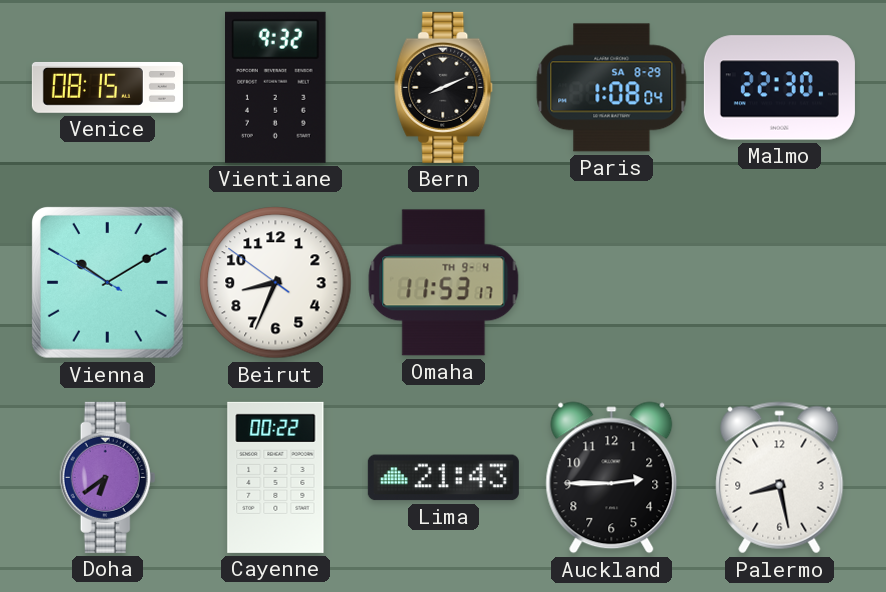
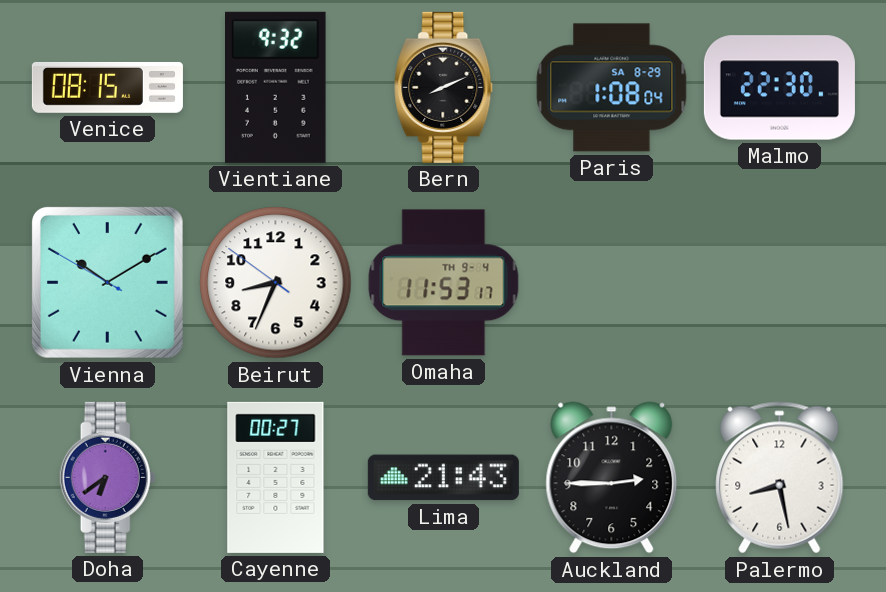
Cayenne: 00:22 -> 00:27 (276, 477)
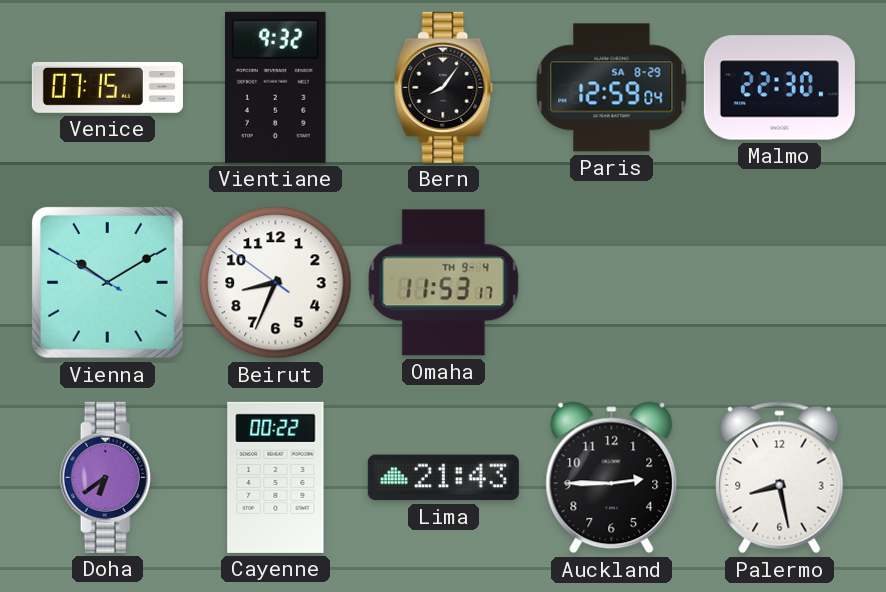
Venice: 08:15 -> 07:15 (107, 87)
Bern: 8:11 -> 8:06 (444, 87)
Paris: 1:08 -> 12:59 (612, 88)
Cayenne: 00:27 -> 00:22 (276, 477)
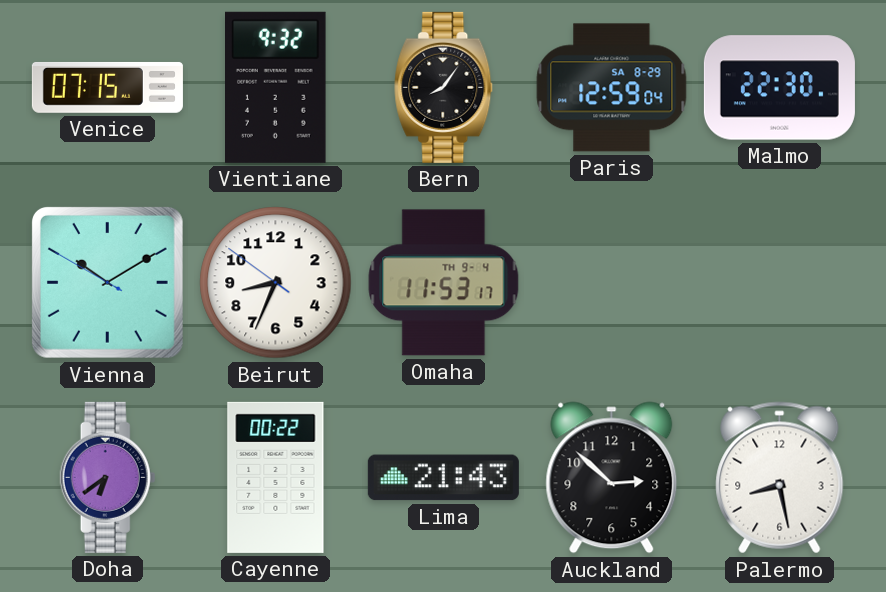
Auckland: 2:45 -> 2:52 (612, 478)
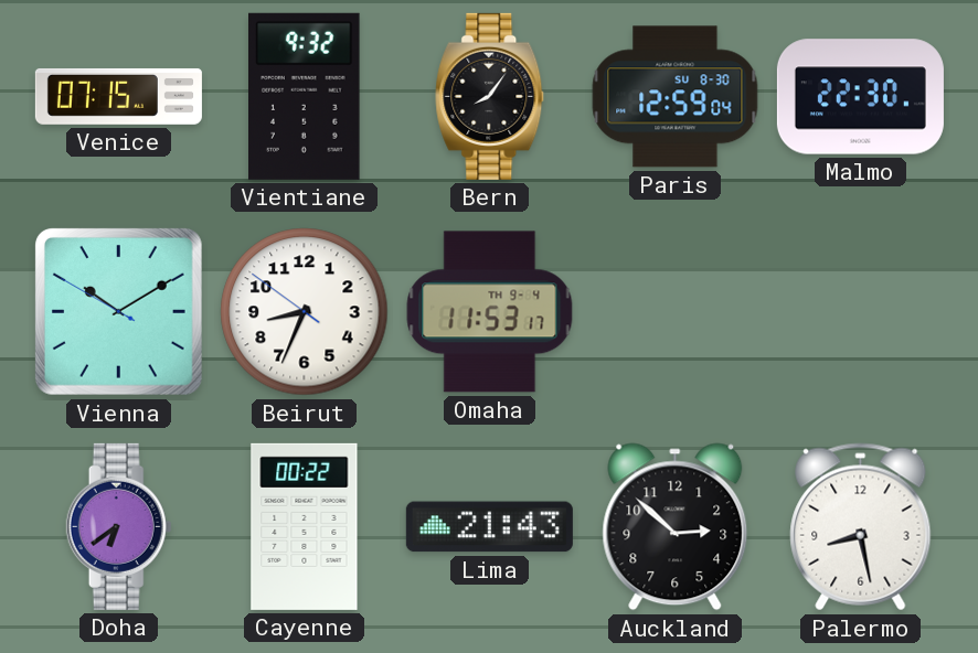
Paris date: SA 8-29 -> SU 8-30 (676, 97)
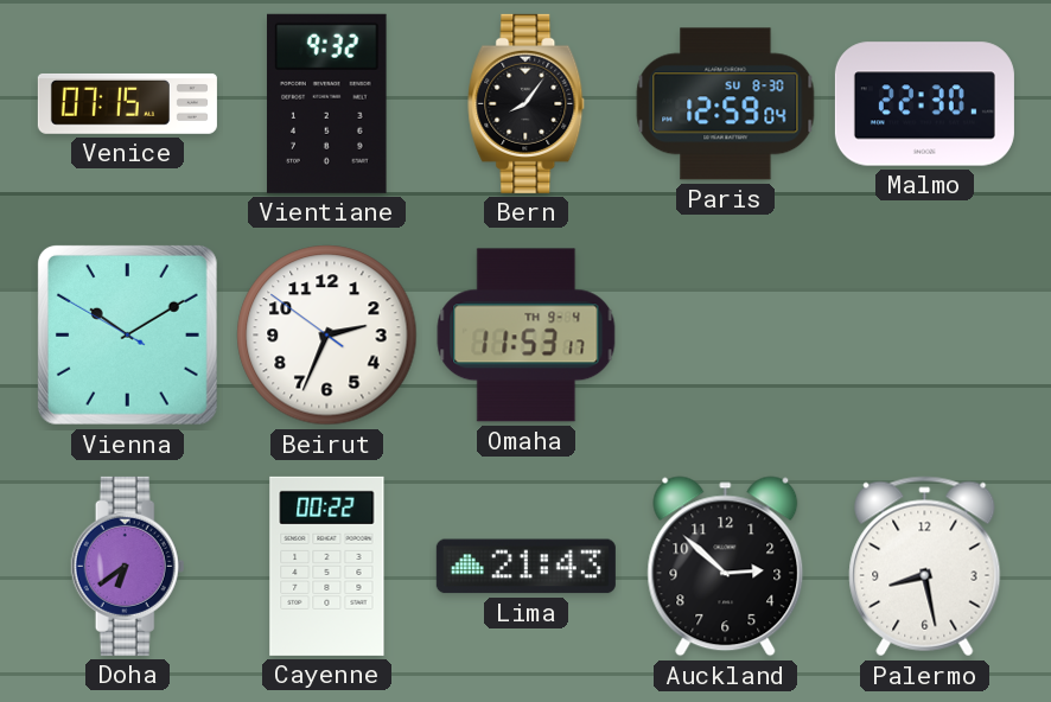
Beirut: 8:33 -> 2:33 (327, 336)
